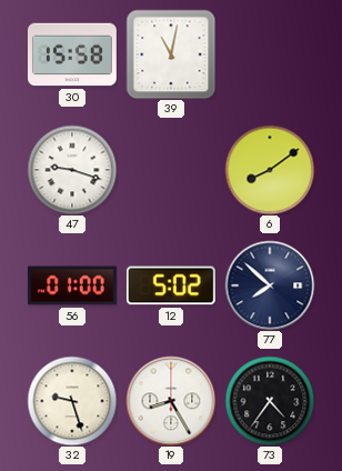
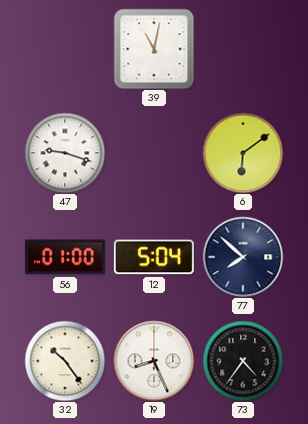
30: 15:58 -> none (72, 54)
6: 8:09 -> 6:09 (243, 153)
12: 5:02 -> 5:04 (154, 257)
32: 9:27 -> 10:24 (65, 361)
19: 8:25 -> 8:26 (154, 361)
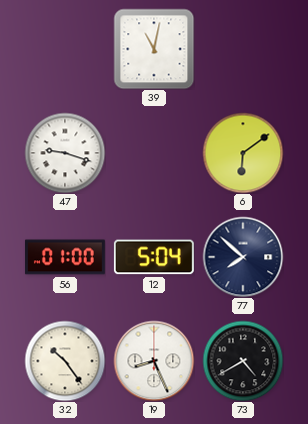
73: 4:36 -> 4:40 (243, 361)
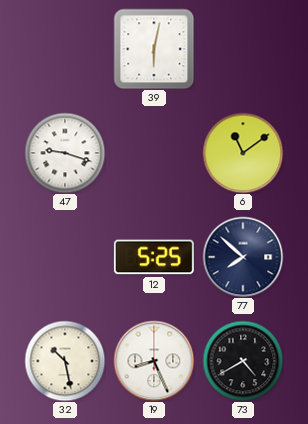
39: 11:02 -> 6:02 (154, 49)
6: 6:09 -> 11:09 (243, 153)
56: 01:00 -> none (65, 257)
12: 5:04 -> 5:25 (154, 257)
32: 10:24 -> 10:28 (65, 361)
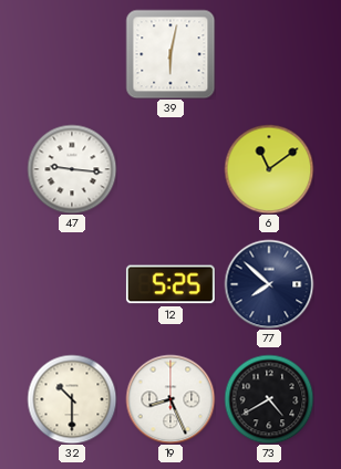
47: 9:18 -> 9:16 (72, 169)
32: 10:28 -> 10:30 (72, 399)
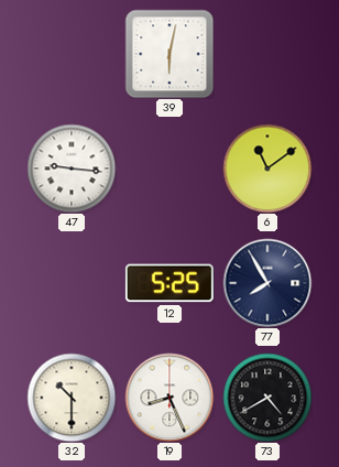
77: 7:52 -> 7:55 (267, 283)
